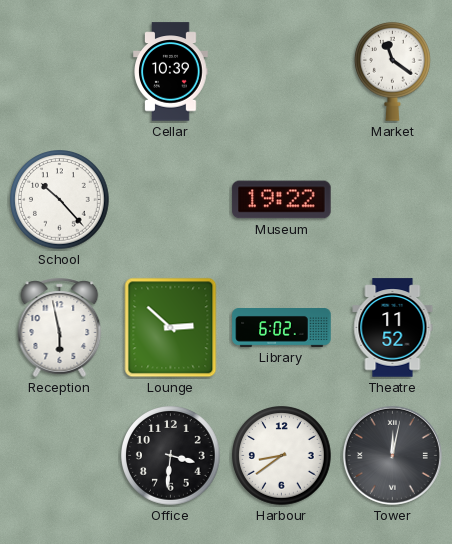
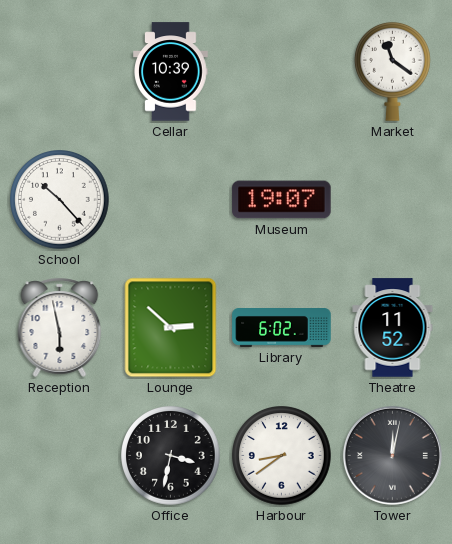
Museum: 19:22 -> 19:07 (282, 200)
Office: 3:31 -> 3:32 (171, 456)
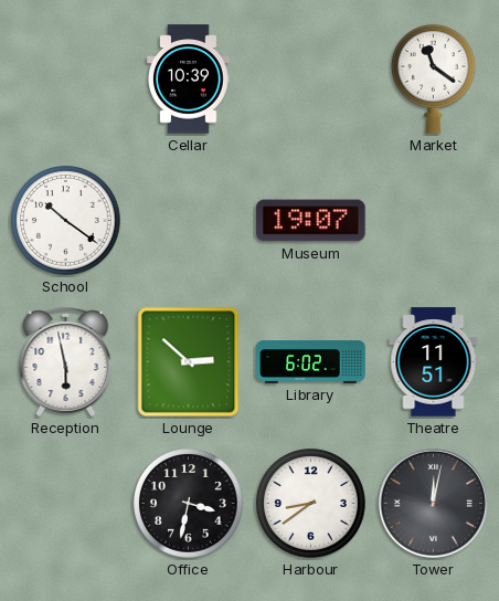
School: 10:23 -> 10:21 (66, 221)
Theatre: 11:52 -> 11:51 (434, 362)
